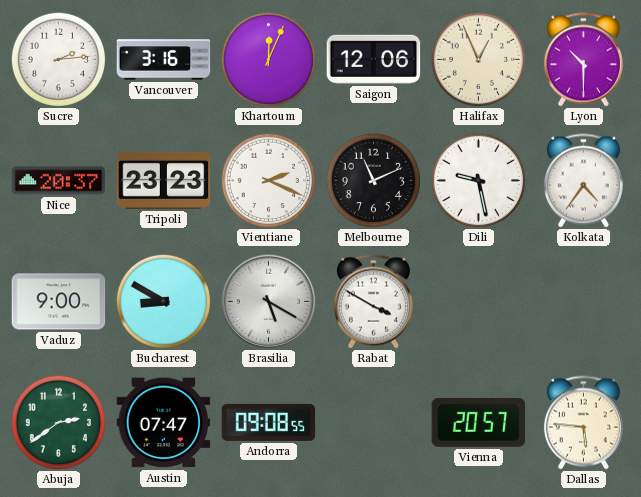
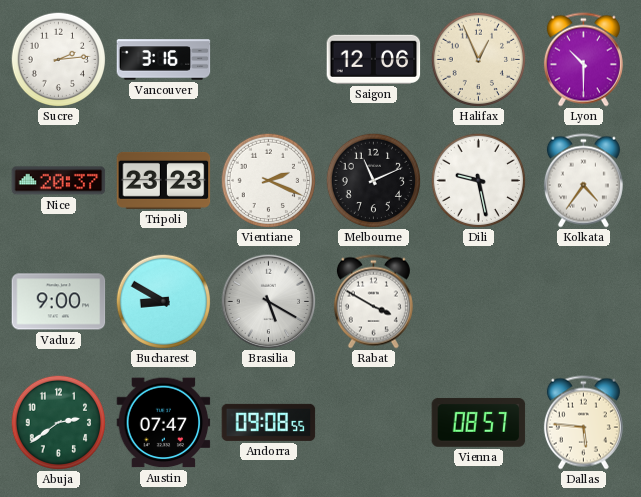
Khartoum: 12:04 -> none (268, 59)
Vienna: 20:57 -> 08:57 (479, 422)
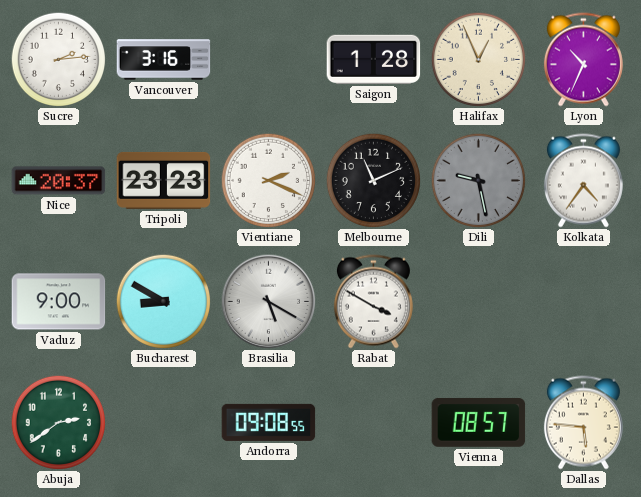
Saigon: 12:06 -> 1:28 (374, 59)
Lyon: 10:30 -> 10:34 (583, 60)
Dili dial: white -> grey (478, 180)
Austin: 07:47 -> none (164, 423)
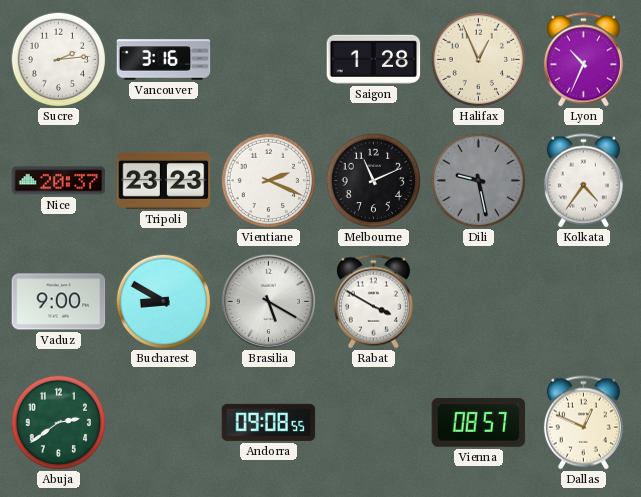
Dallas: 5:46 -> 12:49 (583, 423)
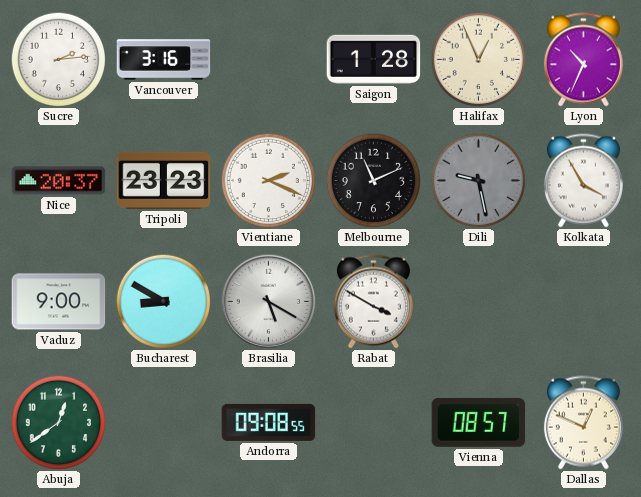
Kolkata: 4:36 -> 3:55 (583, 181)
Abuja: 2:39 -> 12:39 (58, 422)
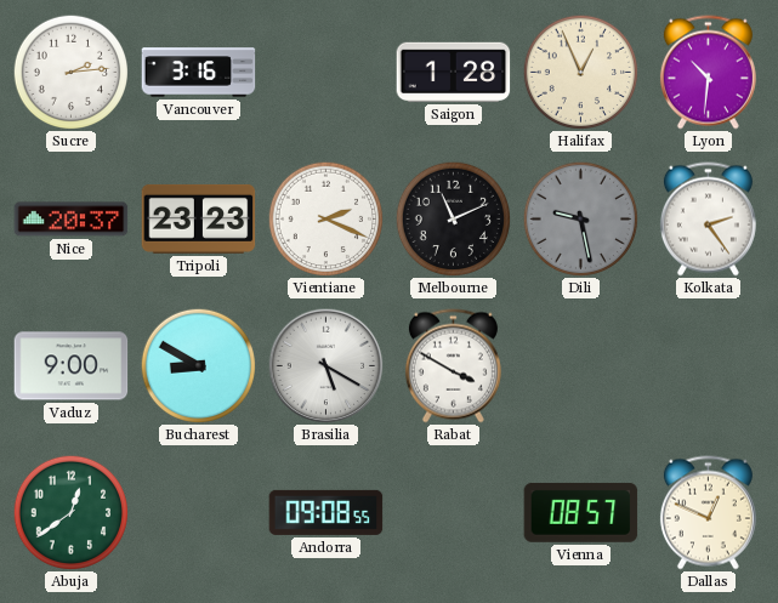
Lyon: 10:34 -> 10:31 (708, 73)
Kolkata: 3:55 -> 2:24 (708, 220)
